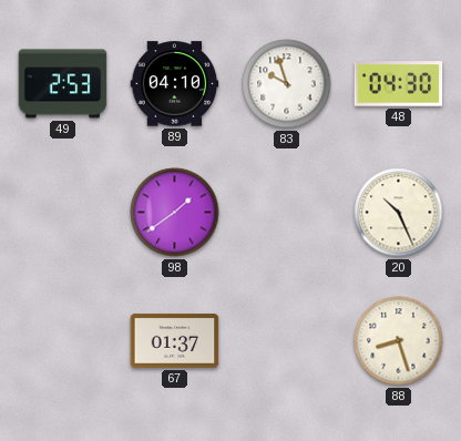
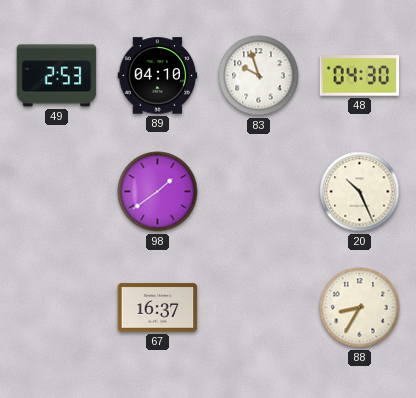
67: 01:37 -> 16:37 (158, 308)
88: 8:27 -> 8:35 (360, 308)
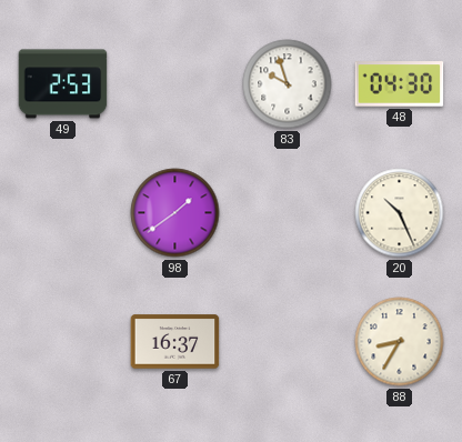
89: 04:10 -> none (158, 76)
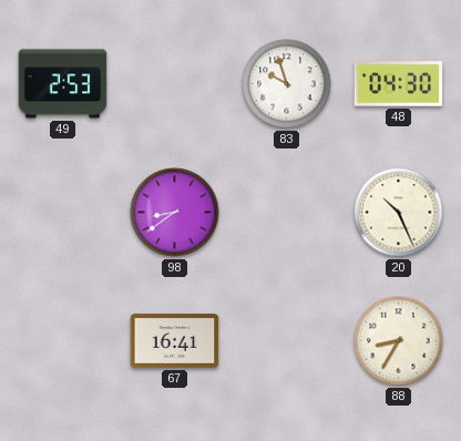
98: 1:39 -> 8:39 (175, 213)
67: 16:37 -> 16:41 (175, 341)
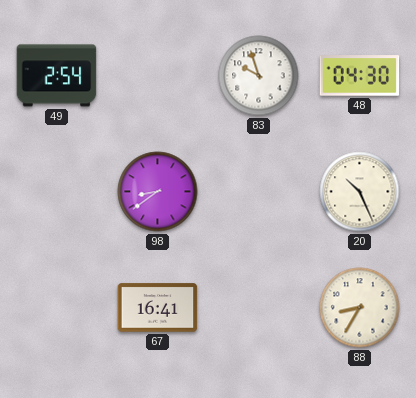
49: 2:53 -> 2:54 (57, 76)
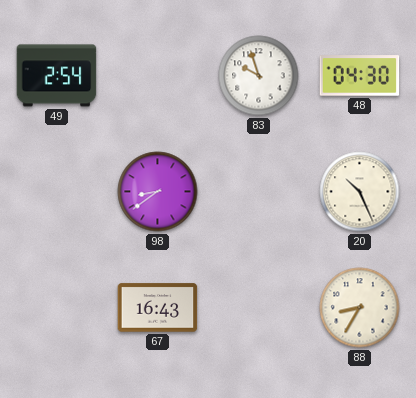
67: 16:41 -> 16:43 (158, 308)
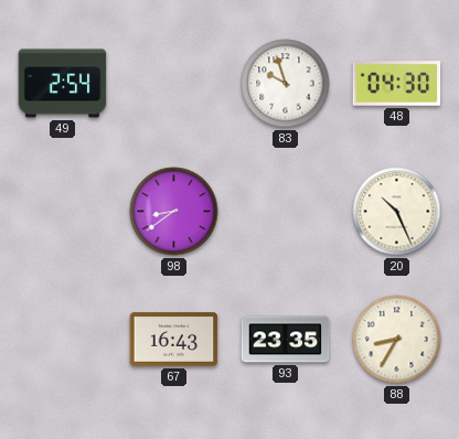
93: none -> 23:35 (286, 340)
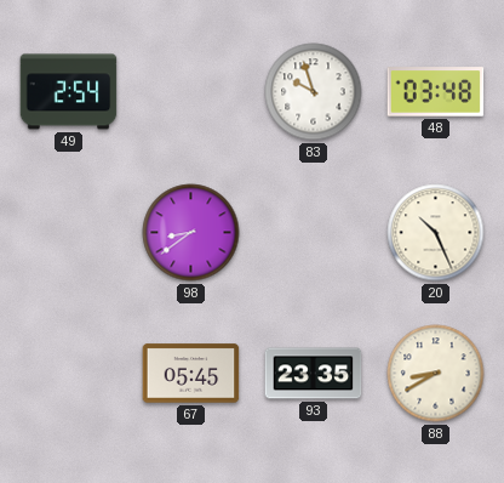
48: 04:30 -> 03:48 (436, 92)
67: 16:43 -> 05:45 (191, 374)
88: 8:35 -> 8:40 (436, 374)
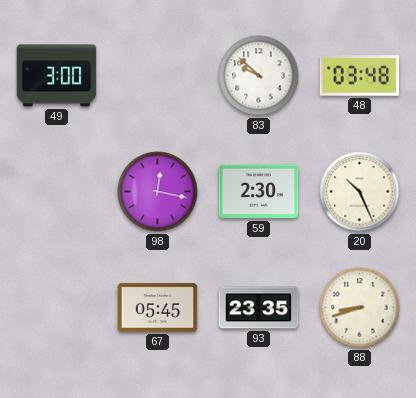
49: 2:54 -> 3:00 (57, 76)
83: 9:57 -> 9:52 (259, 76)
98: 8:39 -> 12:17 (158, 192)
59: none -> 2:30 (259, 192)
88: 8:40 -> 8:42 (360, 308)
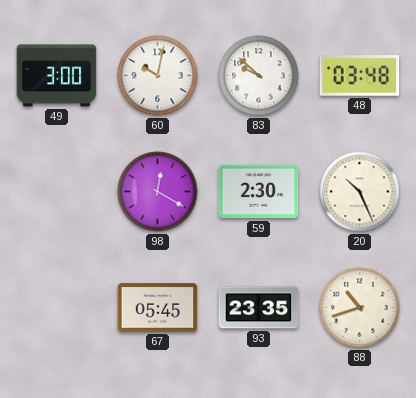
60: none -> 10:02 (158, 76)
98: 12:17 -> 12:20 (158, 192)
88: 8:42 -> 10:42 (360, 308)
